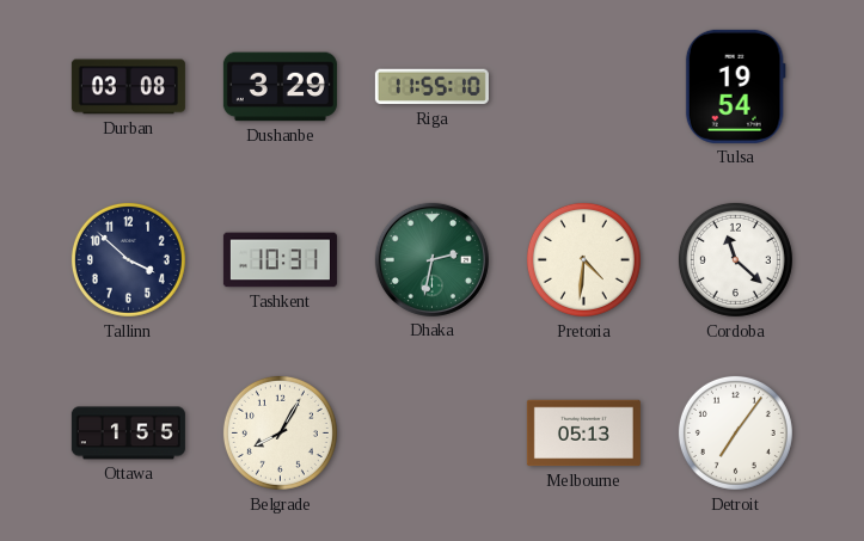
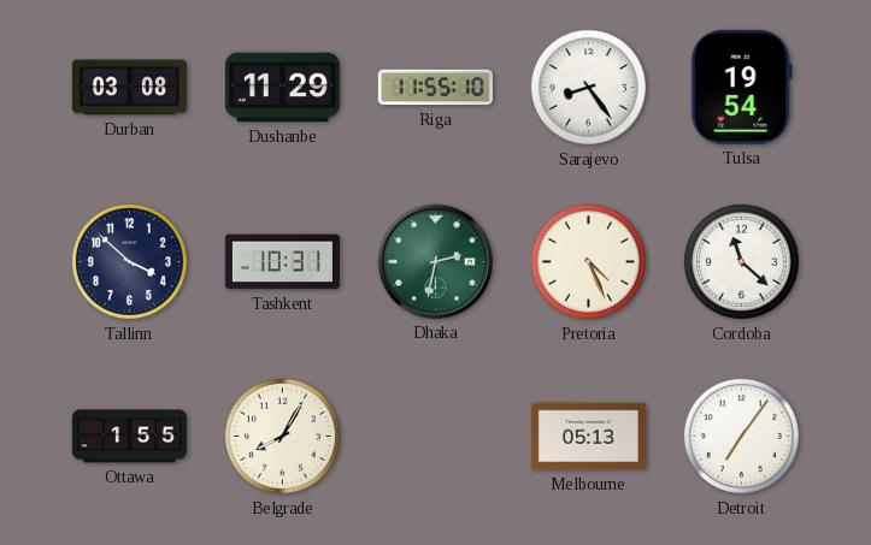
Dushanbe: 3:29 -> 11:29 (282, 88)
Sarajevo: none -> 8:24 (588, 87)
Pretoria: 4:31 -> 4:26 (588, 261)
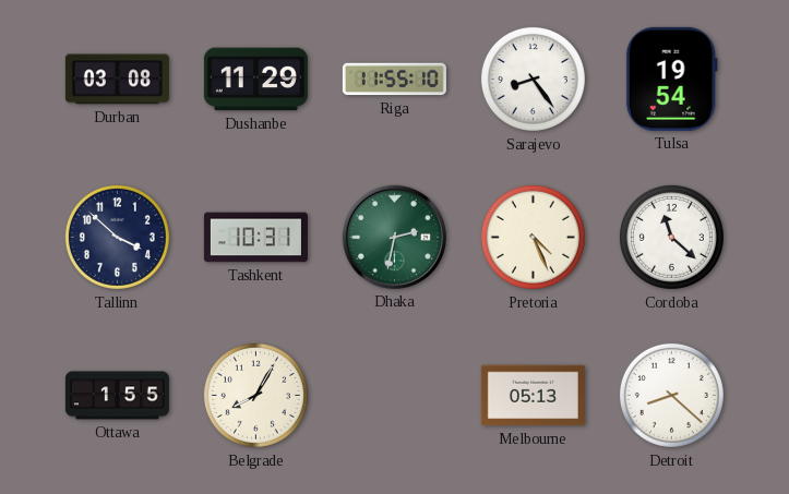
Detroit: 7:06 -> 8:22 (671, 395)
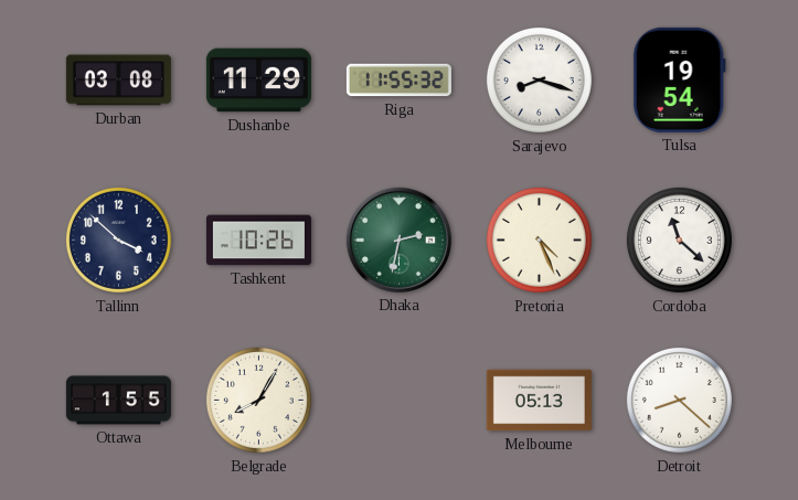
Riga: 11:55:10 -> 11:55:32 (398, 81)
Sarajevo: 8:24 -> 8:18 (539, 79)
Tashkent: 10:31 -> 10:26 (258, 241)
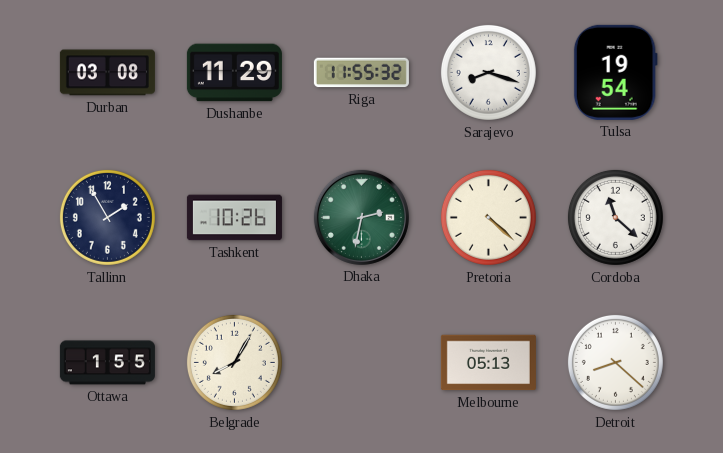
Tallinn: 3:52 -> 1:55 (107, 217)
Pretoria: 4:26 -> 4:22 (488, 217)
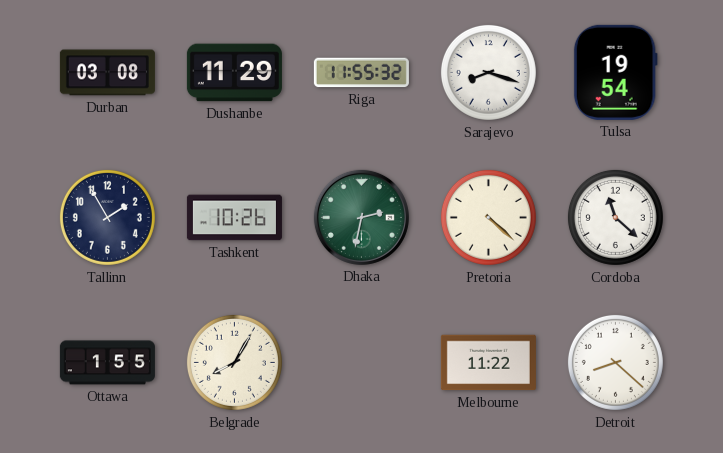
Melbourne: 05:13 -> 11:22 (488, 363)
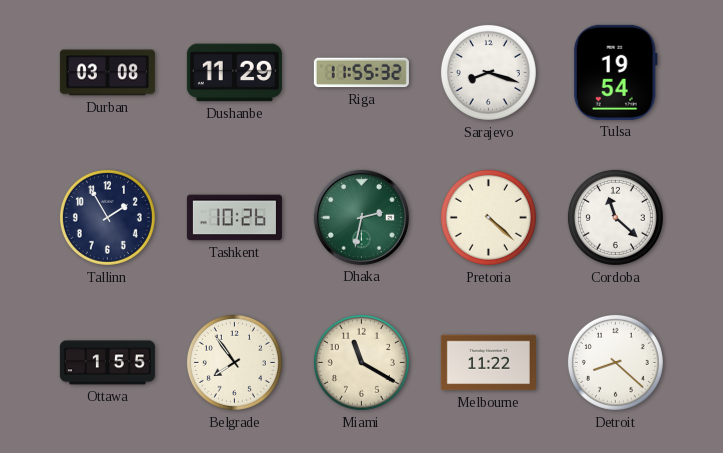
Belgrade: 8:05 -> 7:54 (234, 362)
Miami: none -> 11:20 (361, 362)
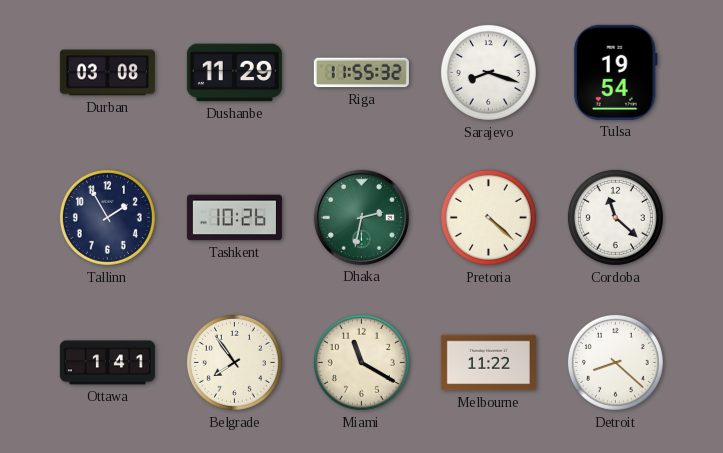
Ottawa: 1:55 -> 1:41 (107, 363)
